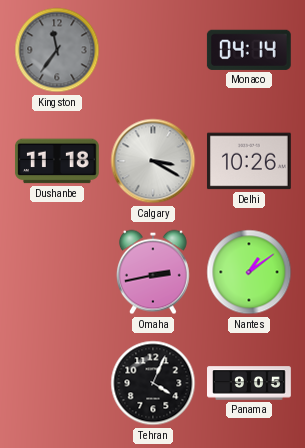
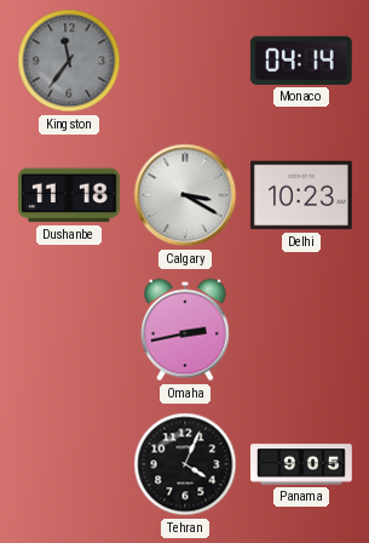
Delhi: 10:26 -> 10:23 (301, 195)
Nantes: 1:09 -> none (249, 272)
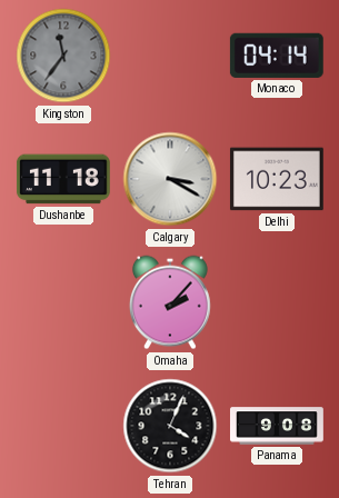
Omaha: 2:43 -> 2:07 (170, 302)
Panama: 9:05 -> 9:08 (278, 426)
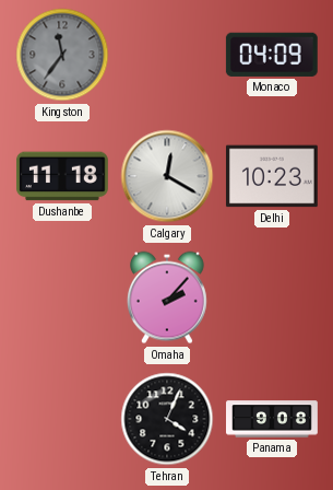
Monaco: 04:14 -> 04:09 (272, 55)
Calgary: 3:20 -> 12:20 (167, 176)
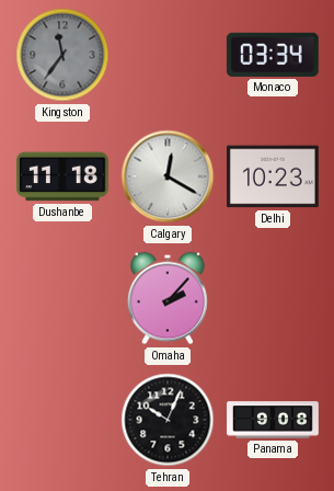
Monaco: 04:09 -> 03:34 (273, 55)
Tehran: 4:04 -> 10:04 (168, 420)
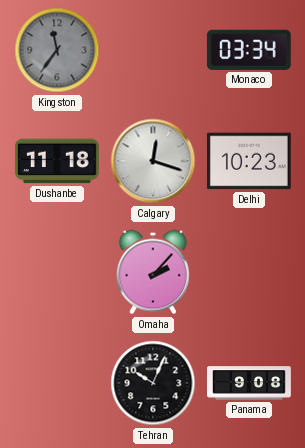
Calgary: 12:20 -> 12:18 (153, 161)
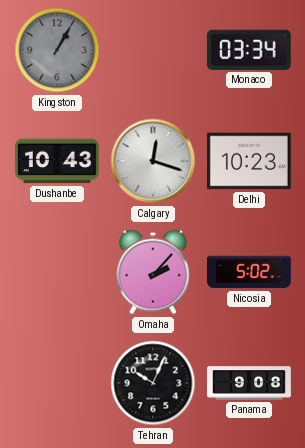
Kingston: 11:36 -> 1:05 (57, 50)
Dushanbe: 11:18 -> 10:43 (57, 161)
Nicosia: none -> 5:02 (250, 272)
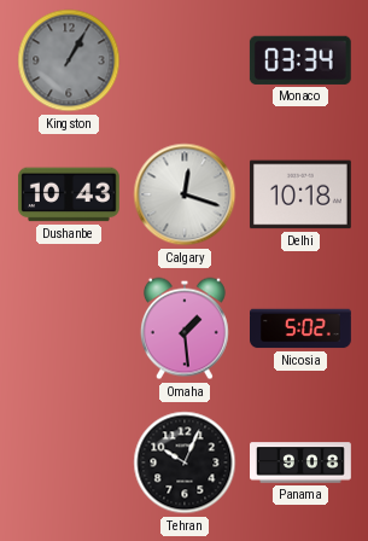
Delhi: 10:23 -> 10:18 (300, 194)
Omaha: 2:07 -> 1:29 (185, 328)
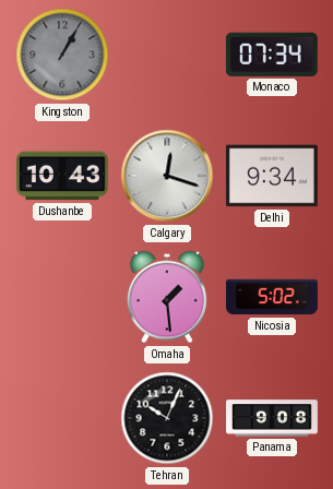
Monaco: 03:34 -> 07:34 (272, 55)
Delhi: 10:18 -> 9:34 (272, 176)
